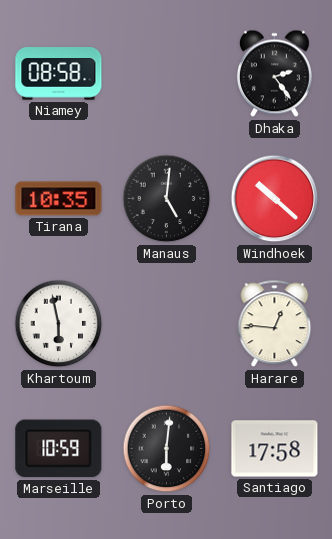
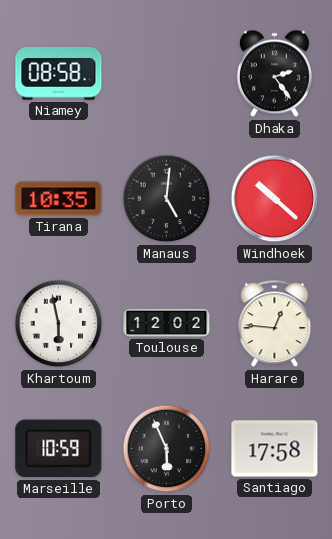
Toulouse: none -> 12:02 (167, 323)
Porto: 6:01 -> 5:56 (167, 449)
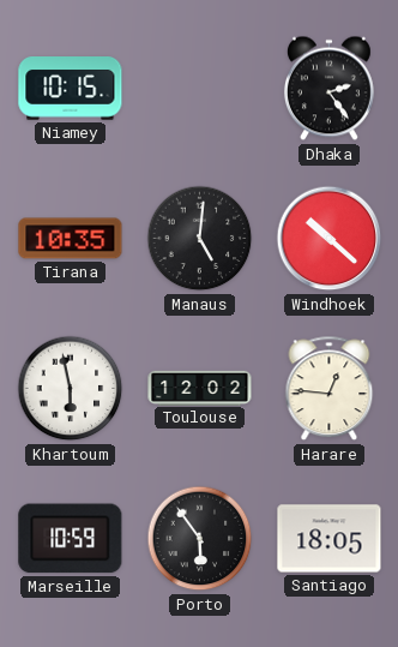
Niamey: 08:58 -> 10:15 (71, 89)
Porto: 5:56 -> 5:54 (200, 539)
Santiago: 17:58 -> 18:05 (330, 539)
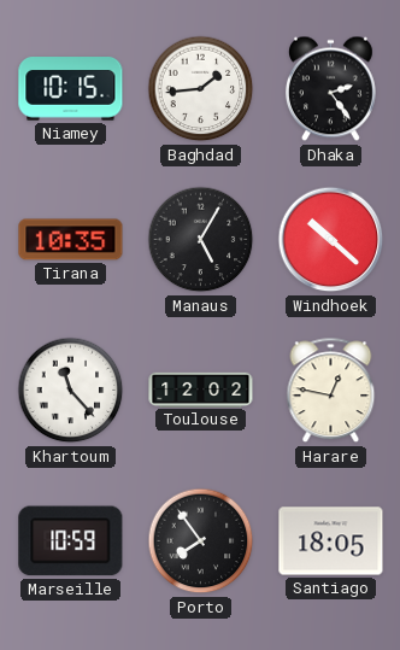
Baghdad: none -> 1:44 (201, 89)
Manaus: 5:01 -> 5:05 (201, 240)
Khartoum: 5:58 -> 11:23 (71, 391)
Harare: 12:46 -> 12:47 (331, 391)
Porto: 5:54 -> 7:54 (201, 541)
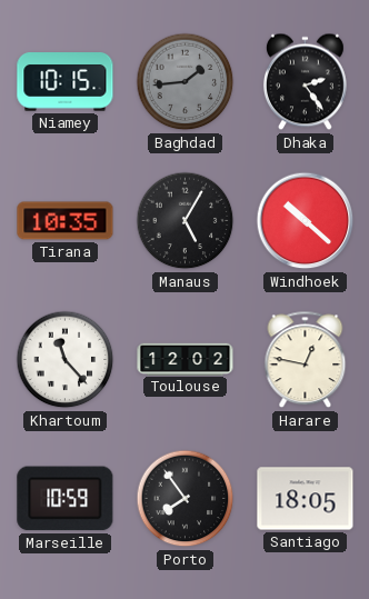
Baghdad dial: white -> grey (186, 82)
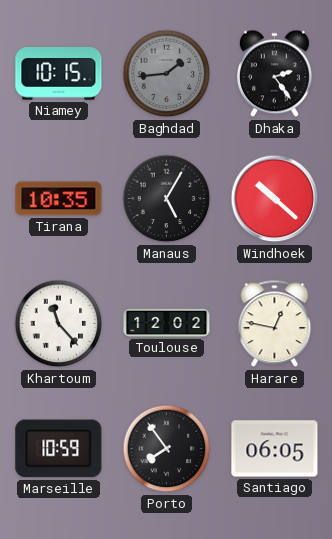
Santiago: 18:05 -> 06:05 (275, 449)
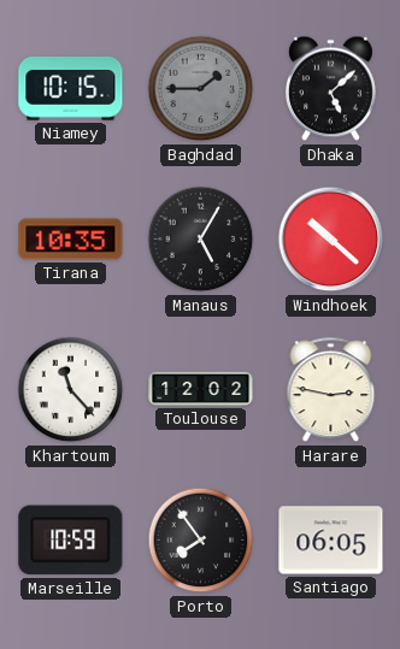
Baghdad: 1:44 -> 1:45 (201, 89)
Dhaka: 2:24 -> 5:08 (330, 89)
Harare: 12:47 -> 2:47 (331, 390)
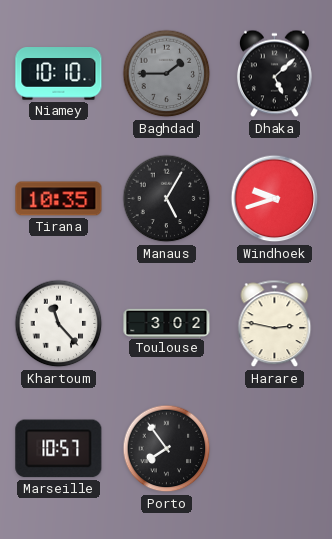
Niamey: 10:15 -> 10:10 (59, 74)
Windhoek: 10:22 -> 9:42 (275, 199)
Toulouse: 12:02 -> 3:02 (167, 323)
Marseille: 10:59 -> 10:57 (59, 449)
Santiago: 06:05 -> none (331, 541)
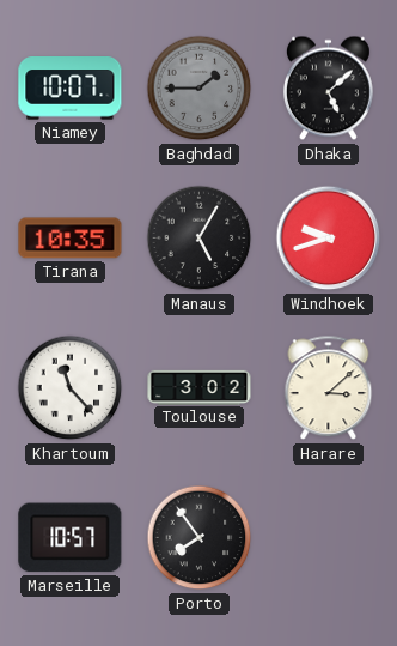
Niamey: 10:10 -> 10:07 (71, 89)
Harare: 2:47 -> 3:08 (329, 388)
